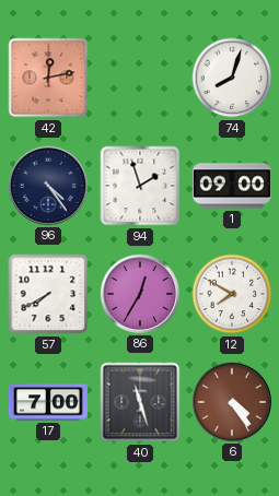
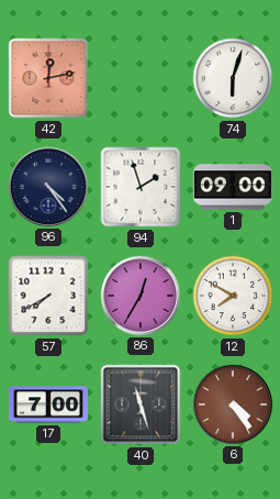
74: 8:03 -> 6:03 (233, 78)
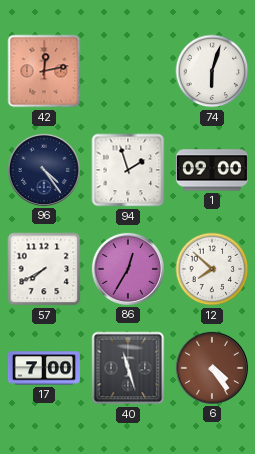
12: 7:50 -> 7:52 (212, 269)
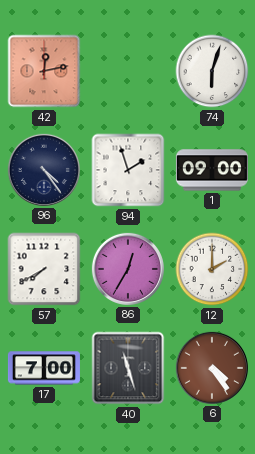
12: 7:52 -> 2:00 (212, 269)
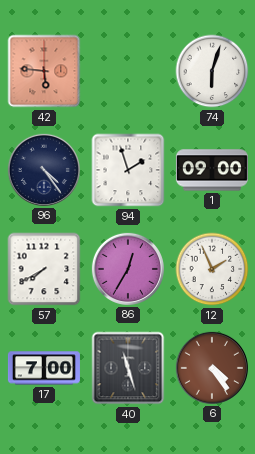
42: 12:13 -> 5:46 (44, 71)
12: 2:00 -> 1:56 (212, 269)
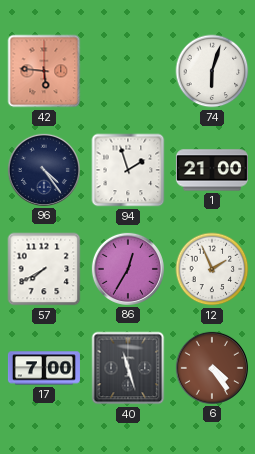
1: 09:00 -> 21:00 (212, 170)
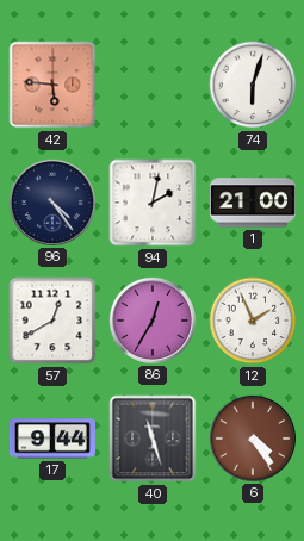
94: 1:57 -> 2:02 (153, 203)
57: 7:40 -> 12:40 (52, 321)
17: 7:00 -> 9:44 (52, 439)
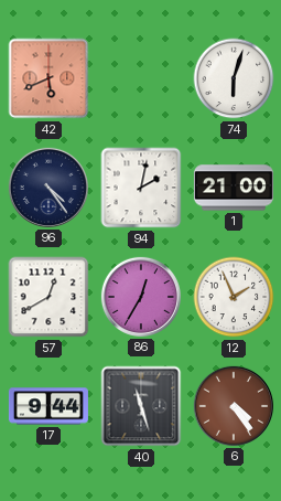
42: 5:46 -> 5:41 (48, 78)
